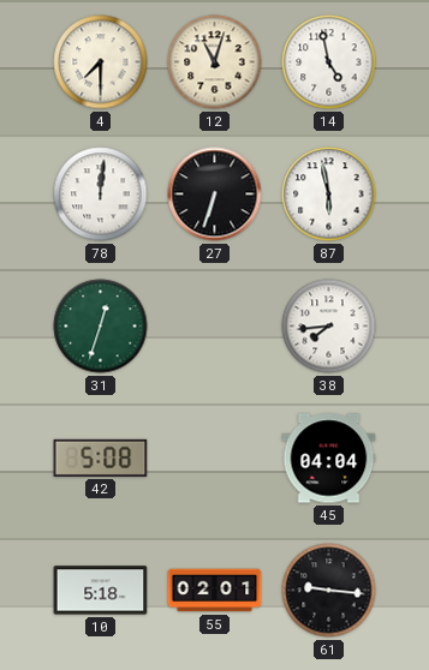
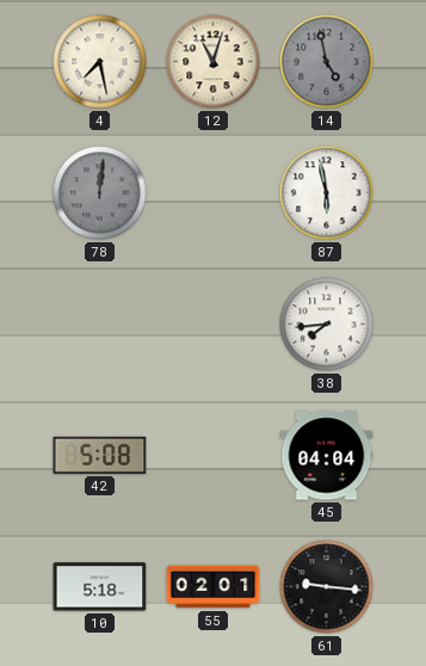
4: 7:30 -> 7:28 (100, 62)
14 dial: white -> grey (327, 62)
78 dial: white -> grey (100, 193)
27: 6:33 -> none (215, 195)
31: 12:33 -> none (101, 327)
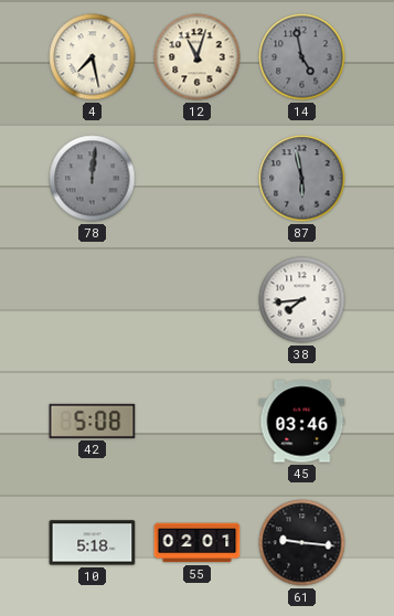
87 dial: white -> grey (302, 179)
45: 04:04 -> 03:46 (302, 422)
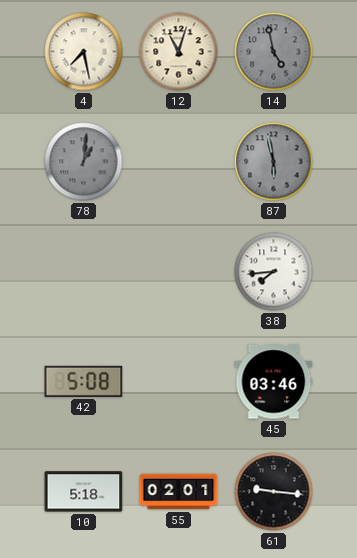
78: 12:01 -> 1:01 (84, 162)
